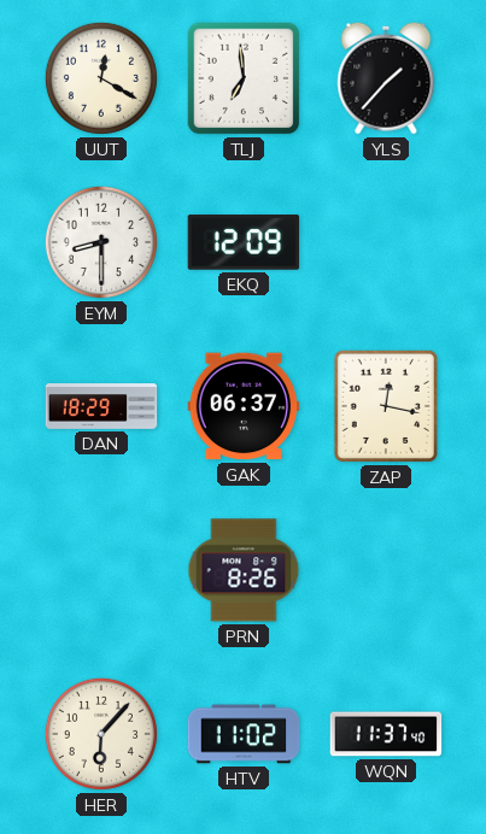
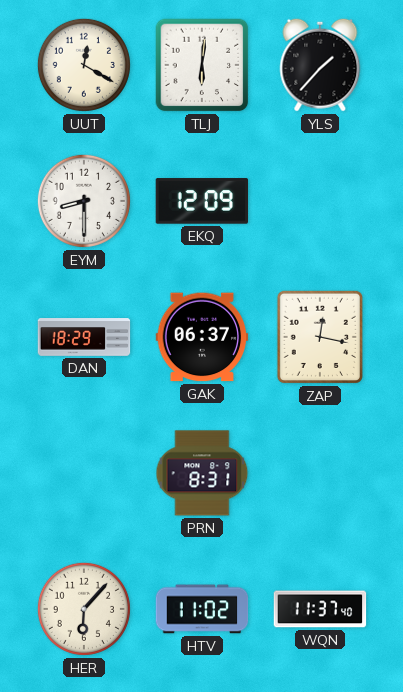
TLJ: 6:59 -> 6:01 (202, 65)
PRN: 8:26 -> 8:31 (202, 473)
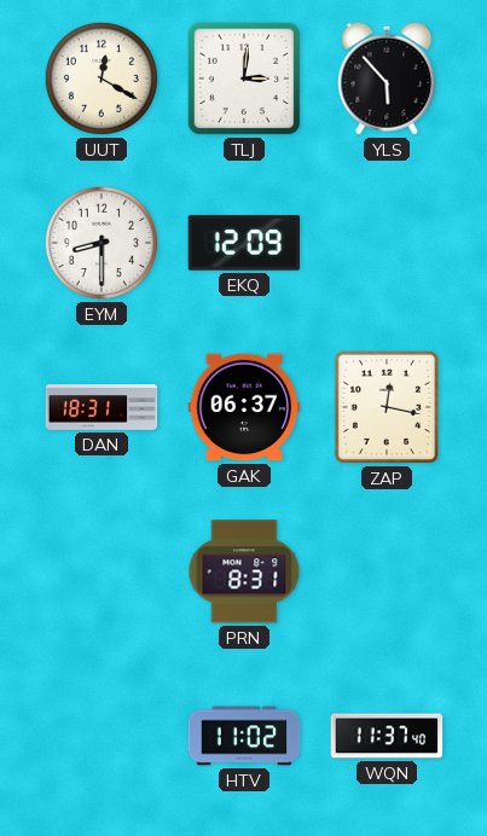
TLJ: 6:01 -> 3:01 (244, 79)
YLS: 1:37 -> 5:53 (387, 79)
DAN: 18:29 -> 18:31 (102, 407)
HER: 6:07 -> none (84, 609)
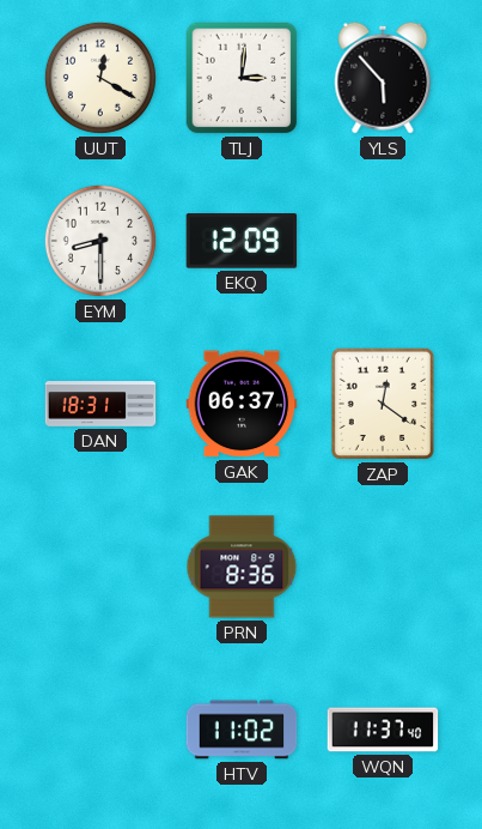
ZAP: 12:17 -> 12:21 (383, 404)
PRN: 8:31 -> 8:36 (242, 567)
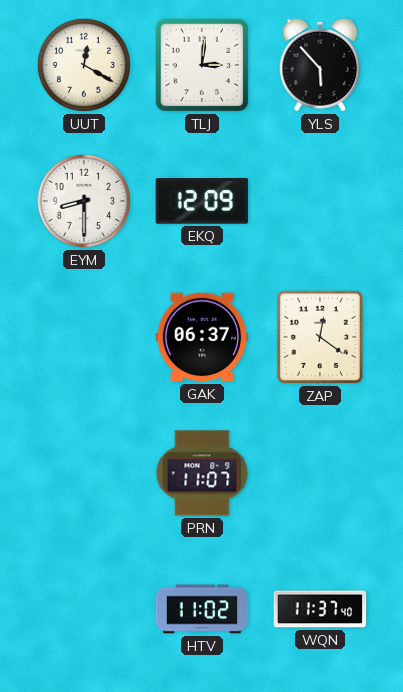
DAN: 18:31 -> none (100, 404)
PRN: 8:36 -> 11:07 (202, 473)
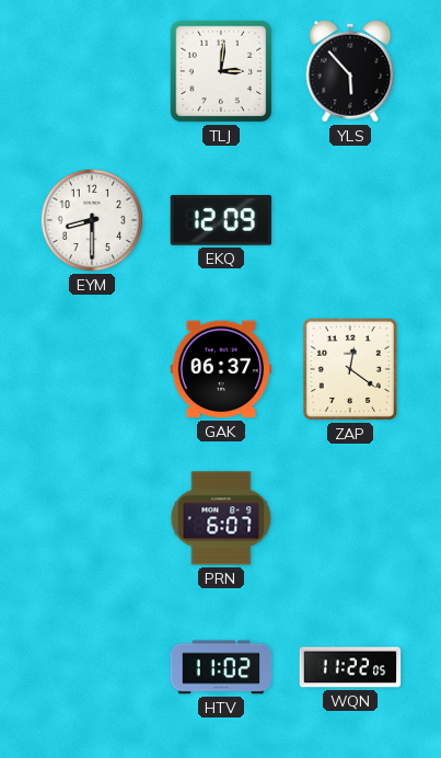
UUT: 12:20 -> none (84, 65)
PRN: 11:07 -> 6:07 (221, 518)
WQN: 11:37 -> 11:22 (350, 667)
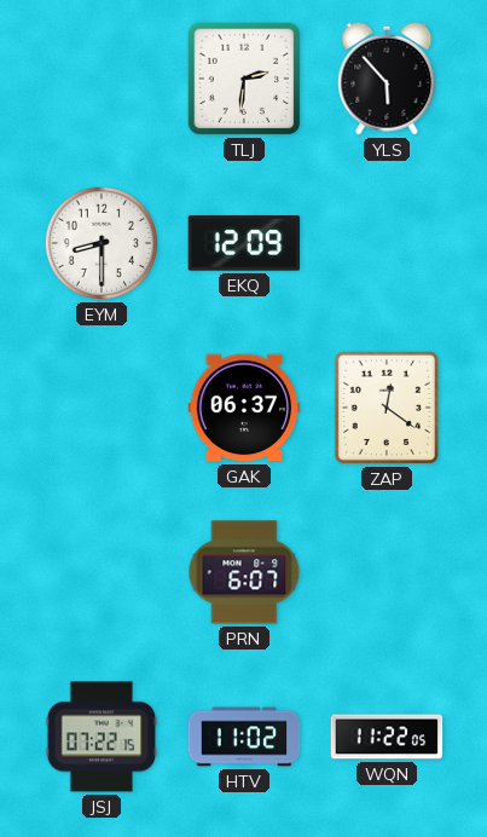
TLJ: 3:01 -> 2:31 (244, 79)
JSJ: none -> 07:22 (102, 737)
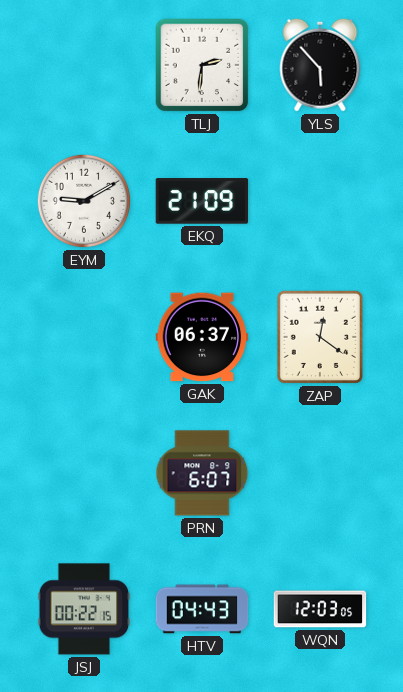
EYM: 8:30 -> 9:10 (84, 201)
EKQ: 12:09 -> 21:09 (202, 201)
JSJ: 07:22 -> 00:22 (84, 609)
HTV: 11:02 -> 04:43 (202, 609)
WQN: 11:22 -> 12:03 (320, 609)
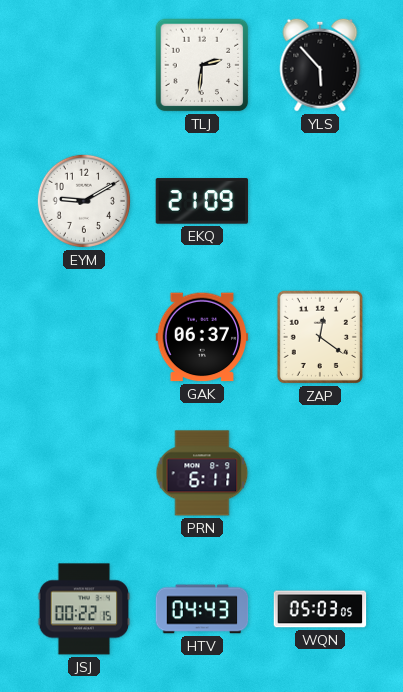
PRN: 6:07 -> 6:11 (202, 473)
WQN: 12:03 -> 05:03 (320, 609)
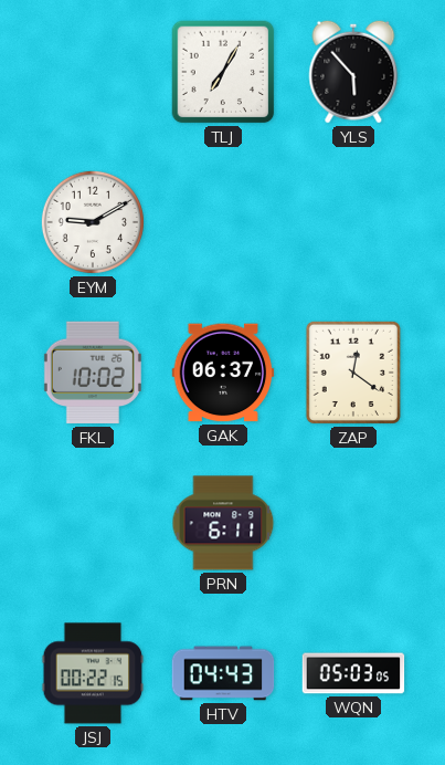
TLJ: 2:31 -> 7:05 (223, 72)
EKQ: 21:09 -> none (202, 201)
FKL: none -> 10:02 (93, 373)
